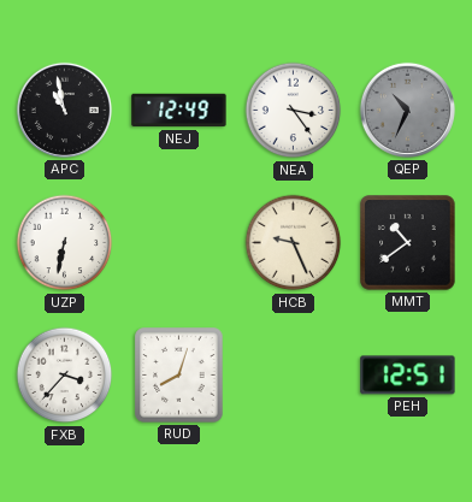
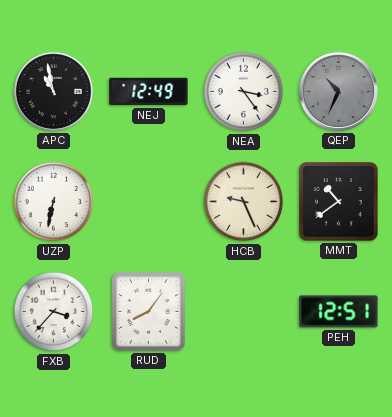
RUD: 8:03 -> 8:06 (149, 312)
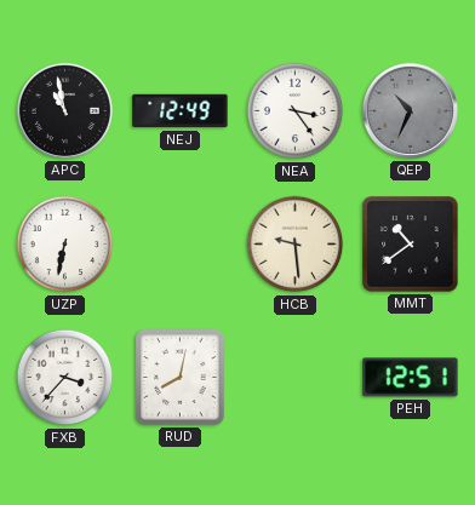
HCB: 9:26 -> 9:29 (296, 245)
RUD: 8:06 -> 8:02 (181, 378)
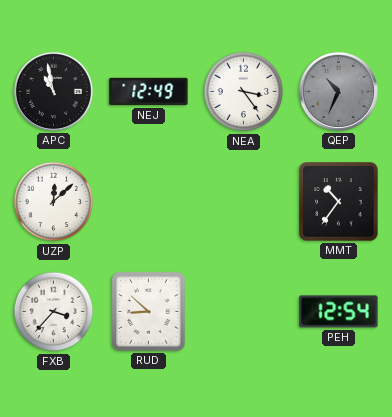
UZP: 6:32 -> 12:08 (54, 202)
HCB: 9:29 -> none (296, 245)
MMT: 10:39 -> 10:36 (339, 202)
RUD: 8:02 -> 8:52 (149, 312)
PEH: 12:51 -> 12:54 (339, 312)
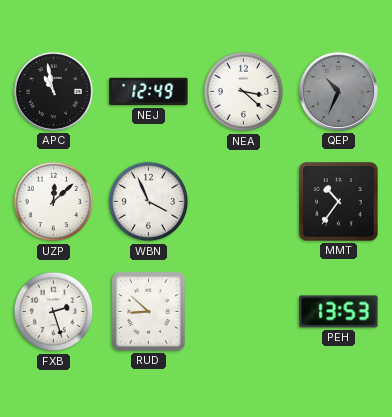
NEA: 3:24 -> 3:22 (244, 92)
WBN: none -> 3:56 (149, 202)
FXB: 3:37 -> 2:27 (54, 312)
PEH: 12:54 -> 13:53 (339, 312)
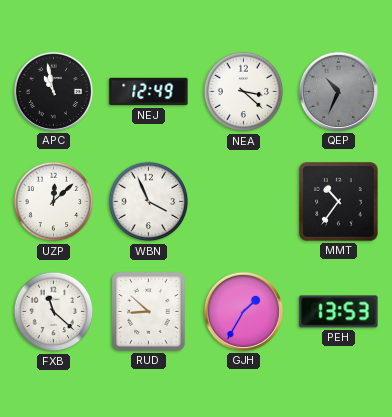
FXB: 2:27 -> 11:22 (54, 312)
GJH: none -> 1:35 (243, 311)
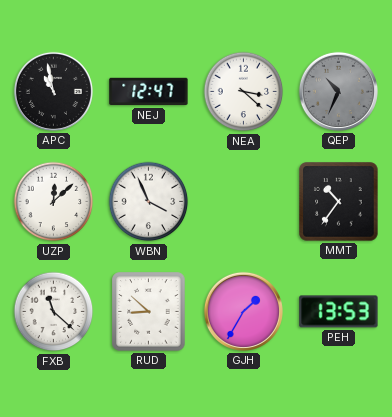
NEJ: 12:49 -> 12:47 (149, 92)
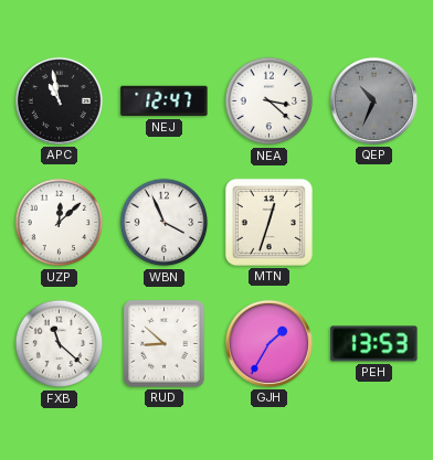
MTN: none -> 12:33 (268, 222)
MMT: 10:36 -> none (339, 202)
